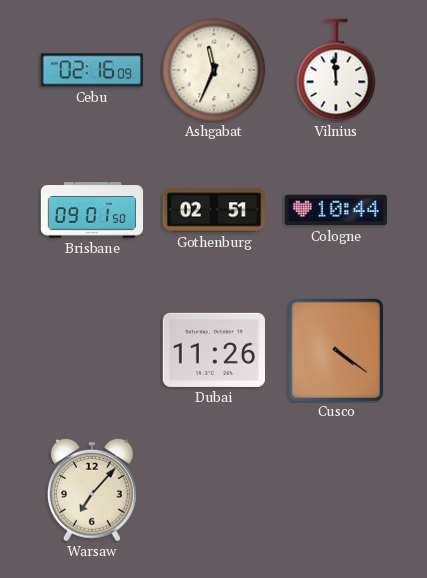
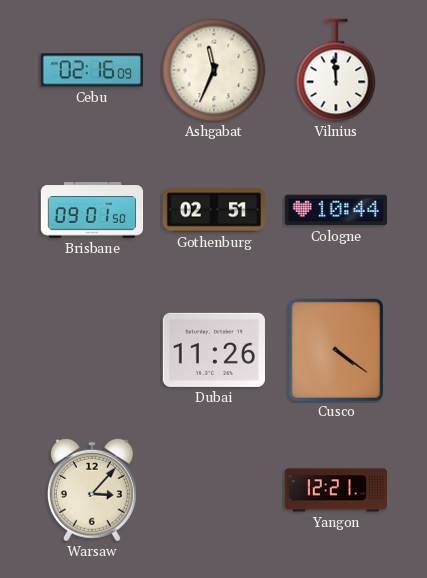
Warsaw: 7:07 -> 3:07 (92, 490)
Yangon: none -> 12:21 (335, 490)
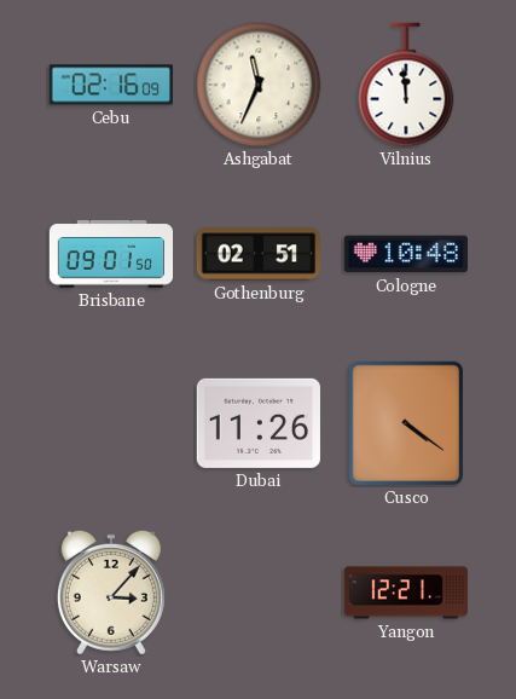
Cologne: 10:44 -> 10:48 (405, 254)
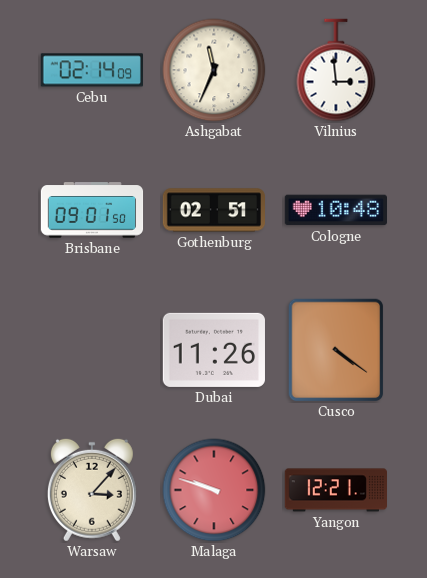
Cebu: 02:16 -> 02:14 (92, 70)
Vilnius: 11:59 -> 2:59 (336, 70)
Malaga: none -> 9:48 (214, 490)
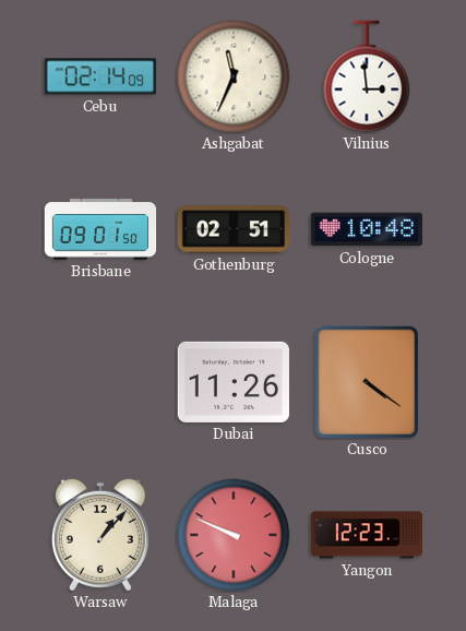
Warsaw: 3:07 -> 1:07 (100, 535)
Malaga: 9:48 -> 9:49 (234, 535)
Yangon: 12:21 -> 12:23 (366, 535)
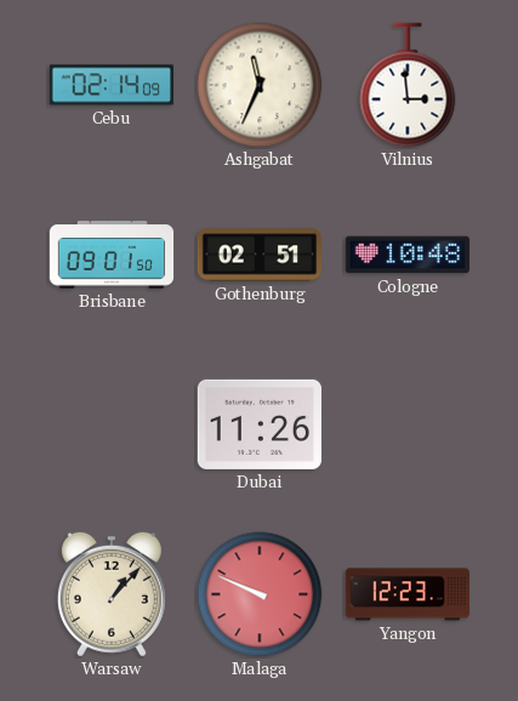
Cusco: 4:21 -> none (367, 382)
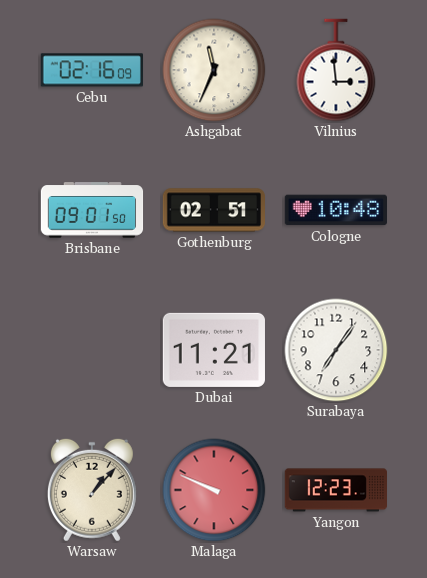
Cebu: 02:14 -> 02:16 (92, 70)
Dubai: 11:26 -> 11:21 (214, 350)
Surabaya: none -> 7:06 (336, 350)
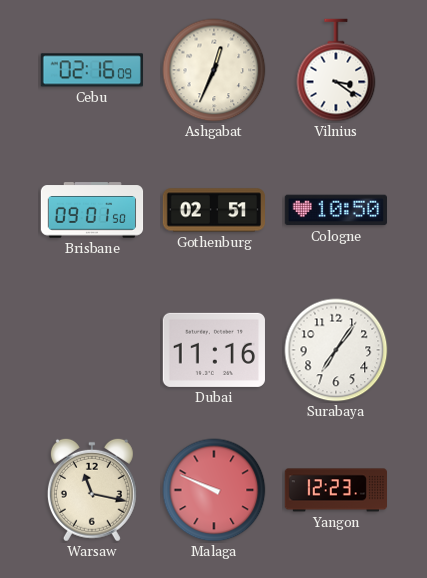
Ashgabat: 11:34 -> 12:34 (214, 70)
Vilnius: 2:59 -> 3:21 (336, 70)
Cologne: 10:48 -> 10:50 (335, 210)
Dubai: 11:21 -> 11:16 (214, 350)
Warsaw: 1:07 -> 11:17 (92, 490)
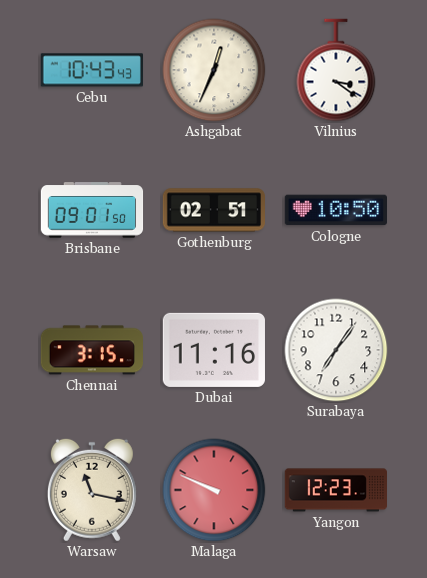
Cebu: 02:16 -> 10:43 (92, 70)
Chennai: none -> 3:15 (91, 350)
